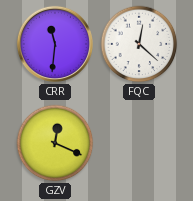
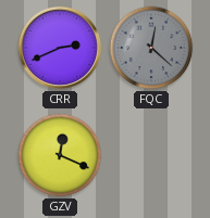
CRR: 11:31 -> 2:41 (60, 48)
FQC dial: white -> grey (151, 48)
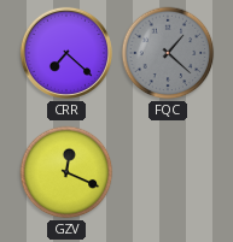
CRR: 2:41 -> 7:22 (66, 53)
FQC: 12:22 -> 1:22 (168, 53)
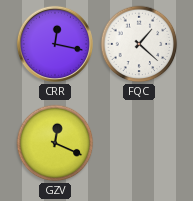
CRR: 7:22 -> 12:17 (55, 44)
FQC dial: grey -> white (139, 44)
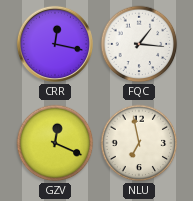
FQC: 1:22 -> 1:16 (139, 44)
NLU: none -> 6:58 (139, 143)
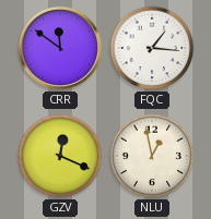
CRR: 12:17 -> 11:51 (60, 48)
NLU: 6:58 -> 12:58 (152, 156)
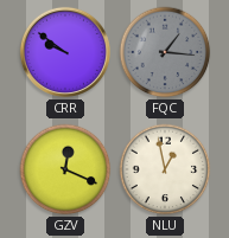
CRR: 11:51 -> 9:51 (65, 52)
FQC dial: white -> grey (165, 52)
